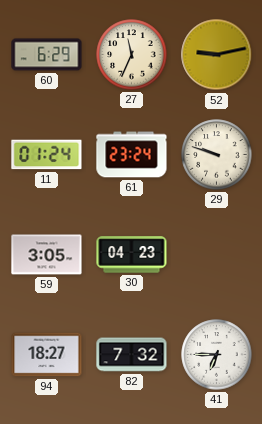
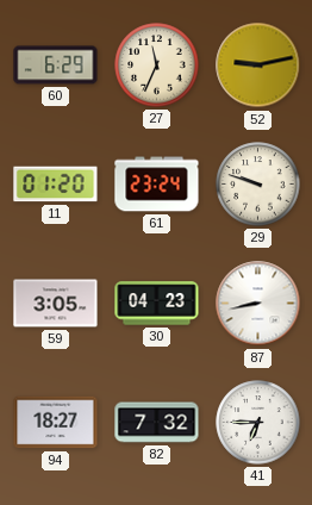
11: 01:24 -> 01:20 (56, 185)
87: none -> 8:43 (258, 304)
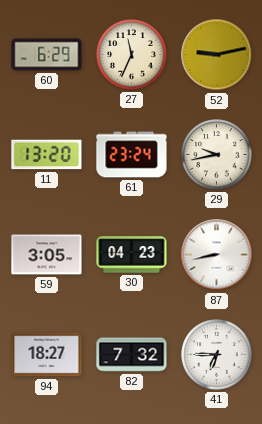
11: 01:20 -> 13:20 (47, 155)
29: 9:48 -> 9:43 (217, 155)
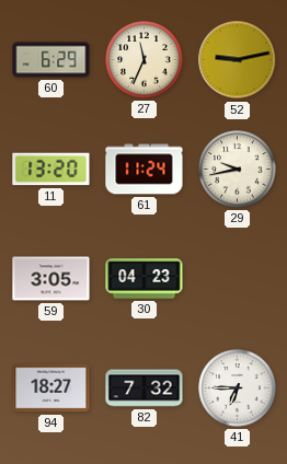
61: 23:24 -> 11:24 (145, 170)
87: 8:43 -> none (217, 255)
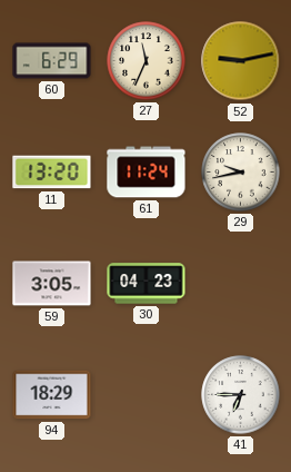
94: 18:27 -> 18:29 (52, 395)
82: 7:32 -> none (145, 388)
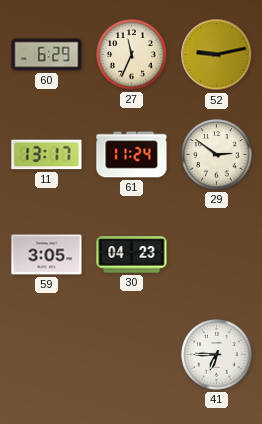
11: 13:20 -> 13:17 (47, 155)
29: 9:43 -> 2:51 (217, 155)
94: 18:29 -> none (52, 395)
